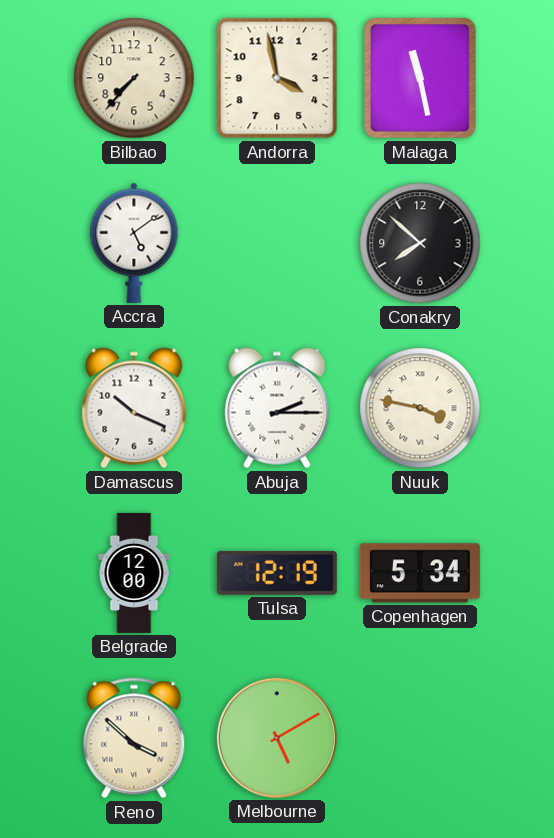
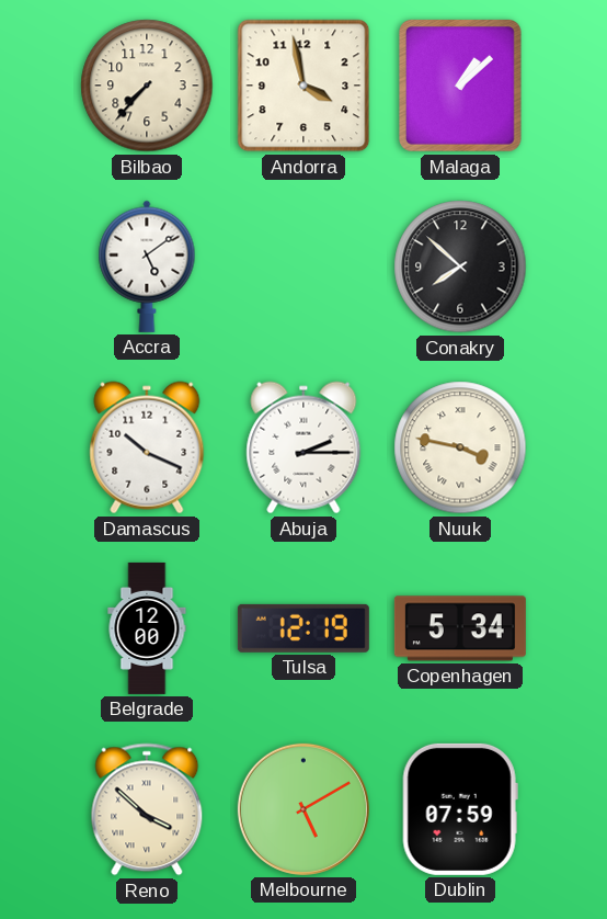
Malaga: 11:28 -> 1:08 (461, 87)
Dublin: none -> 07:59 (460, 809)
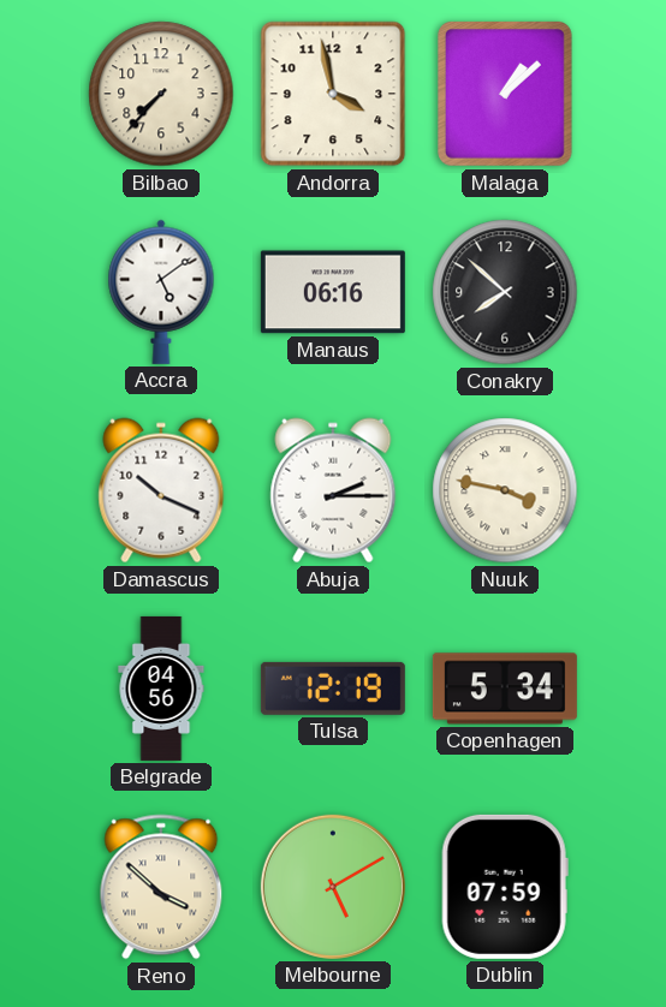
Manaus: none -> 06:16 (333, 292)
Belgrade: 12:00 -> 04:56 (161, 689)
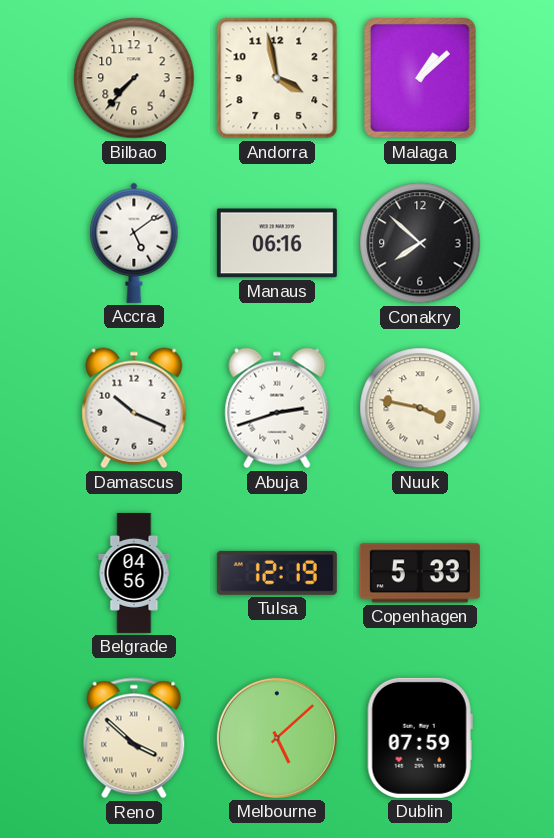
Abuja: 2:15 -> 2:42 (277, 408)
Copenhagen: 5:34 -> 5:33 (420, 573)
Melbourne: 5:10 -> 5:08 (277, 738)
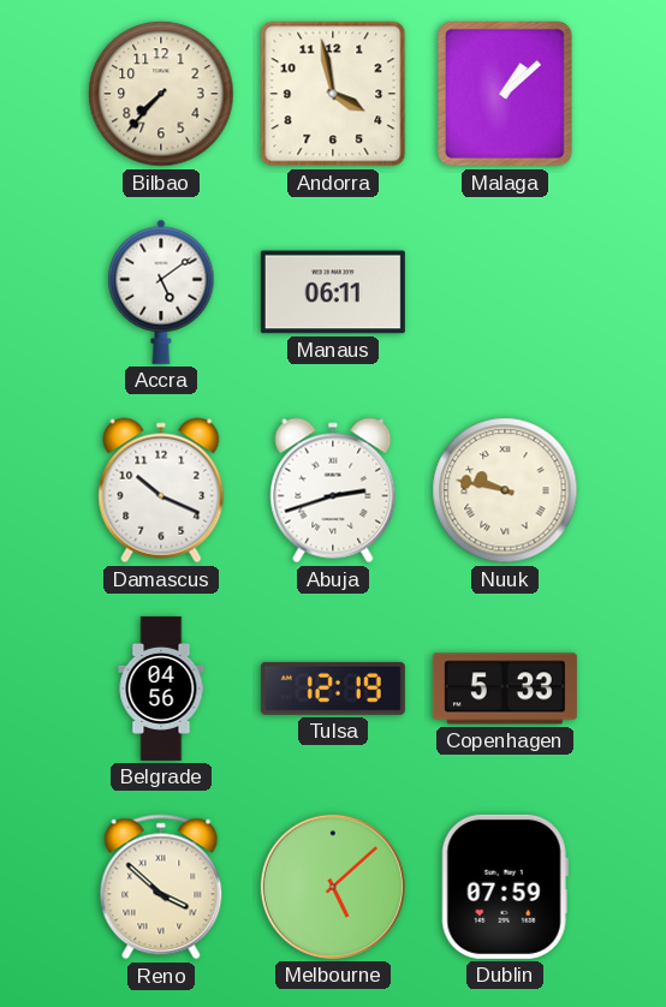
Manaus: 06:16 -> 06:11 (333, 292)
Conakry: 7:52 -> none (420, 243)
Nuuk: 3:47 -> 9:47 (505, 490)
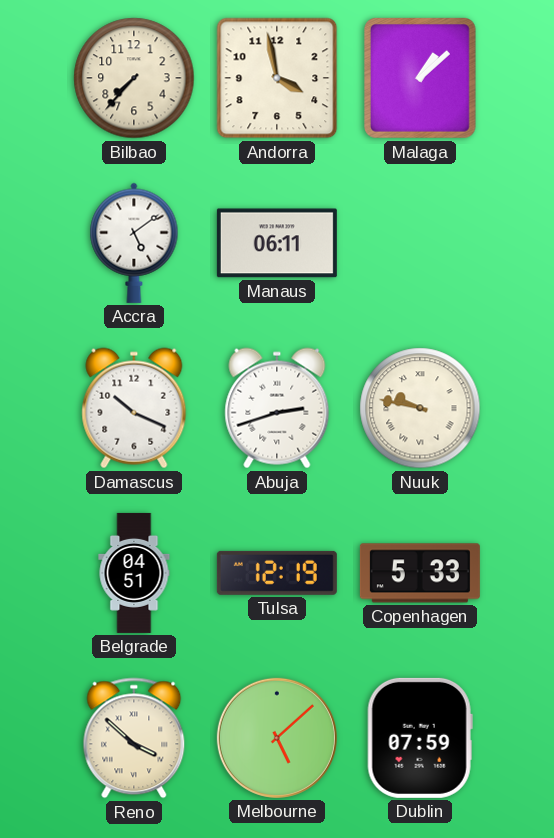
Belgrade: 04:56 -> 04:51 (134, 573)
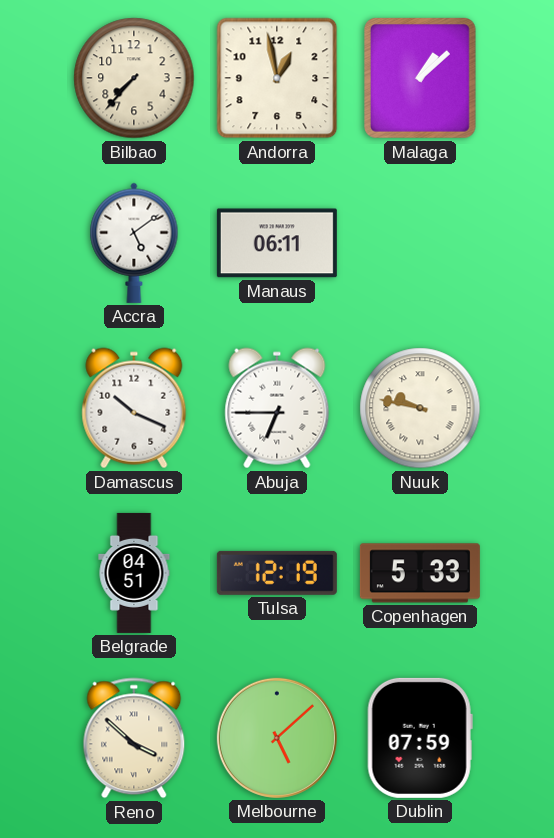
Andorra: 3:58 -> 12:58 (277, 78)
Abuja: 2:42 -> 6:45 (277, 408)
